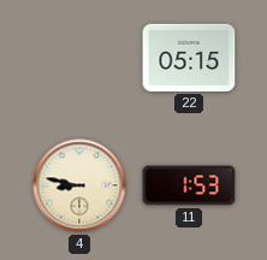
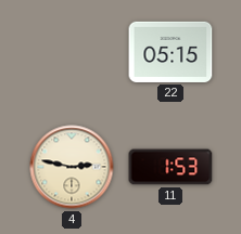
4: 8:47 -> 2:47 (72, 167)
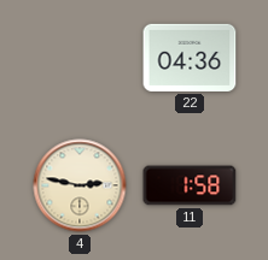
22: 05:15 -> 04:36 (190, 58)
11: 1:53 -> 1:58 (190, 185)
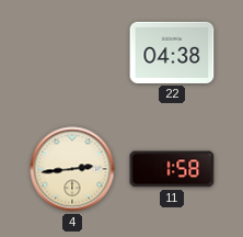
22: 04:36 -> 04:38 (172, 53)
4: 2:47 -> 2:44 (72, 169)
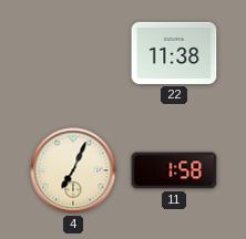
22: 04:38 -> 11:38 (174, 53)
4: 2:44 -> 7:04 (73, 170)
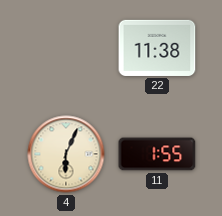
4: 7:04 -> 6:04 (66, 154)
11: 1:58 -> 1:55 (157, 154)
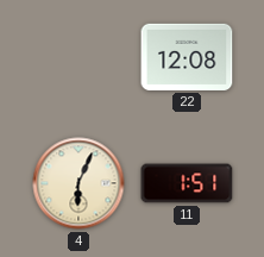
22: 11:38 -> 12:08 (187, 57)
11: 1:55 -> 1:51 (187, 183)
